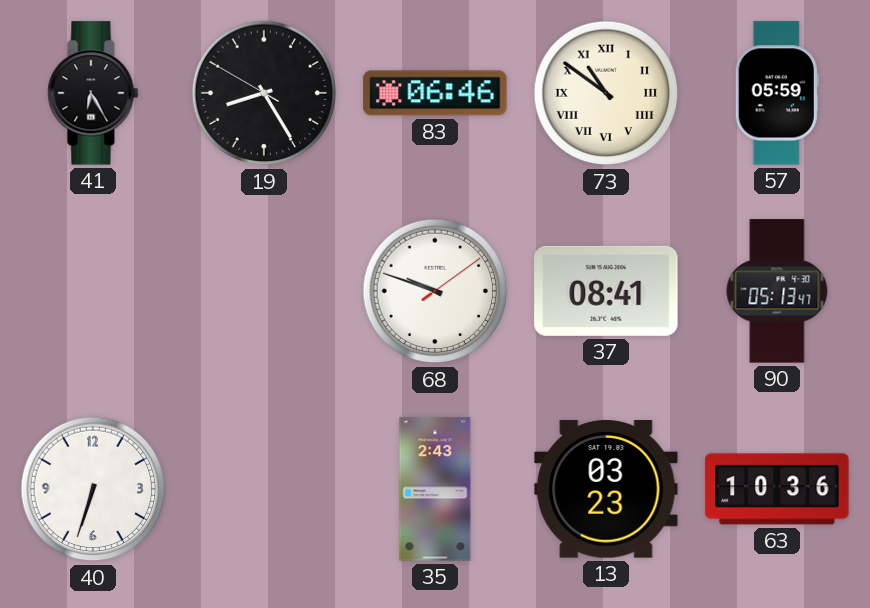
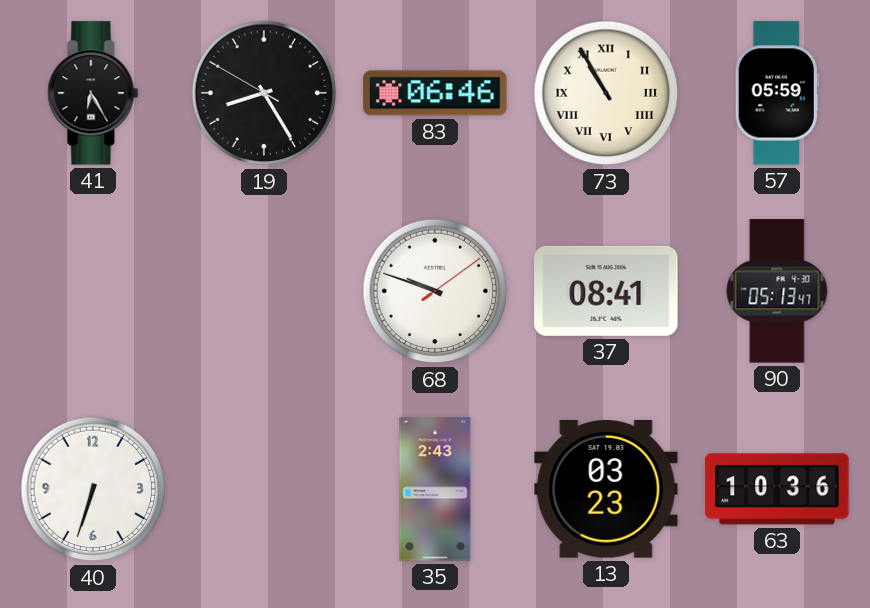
73: 10:51 -> 10:55 (606, 93)
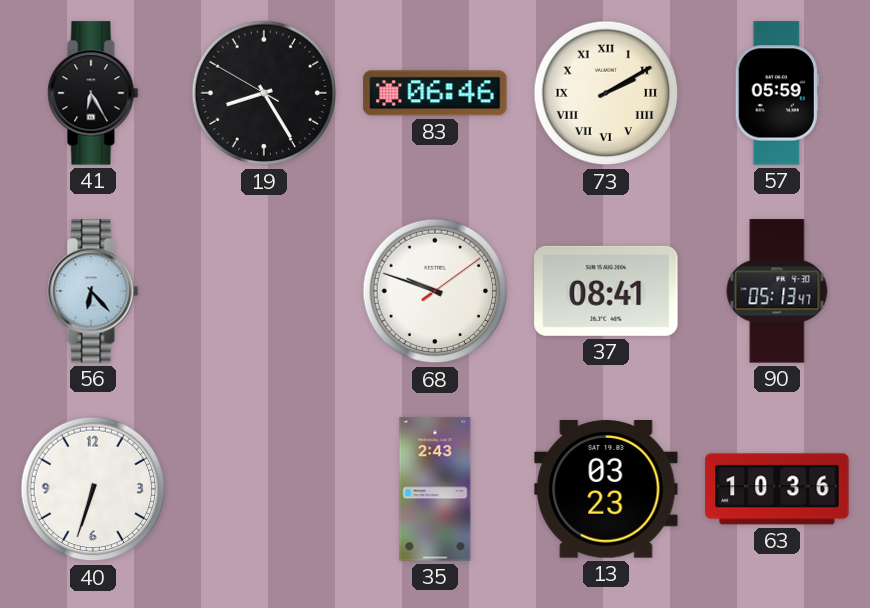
73: 10:55 -> 2:10 (606, 93)
56: none -> 6:23 (93, 291)
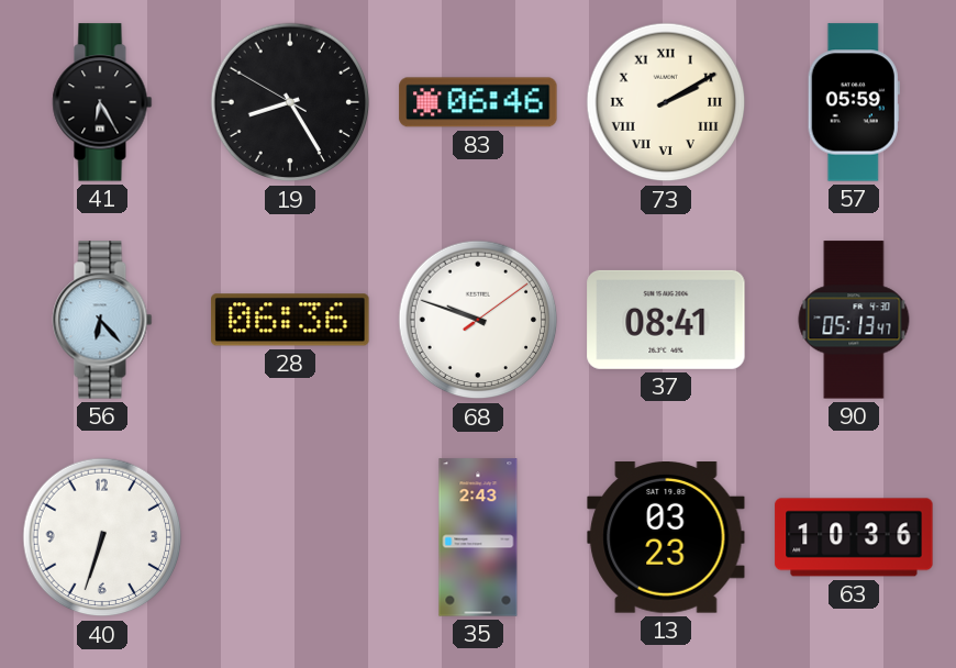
28: none -> 06:36 (290, 320)
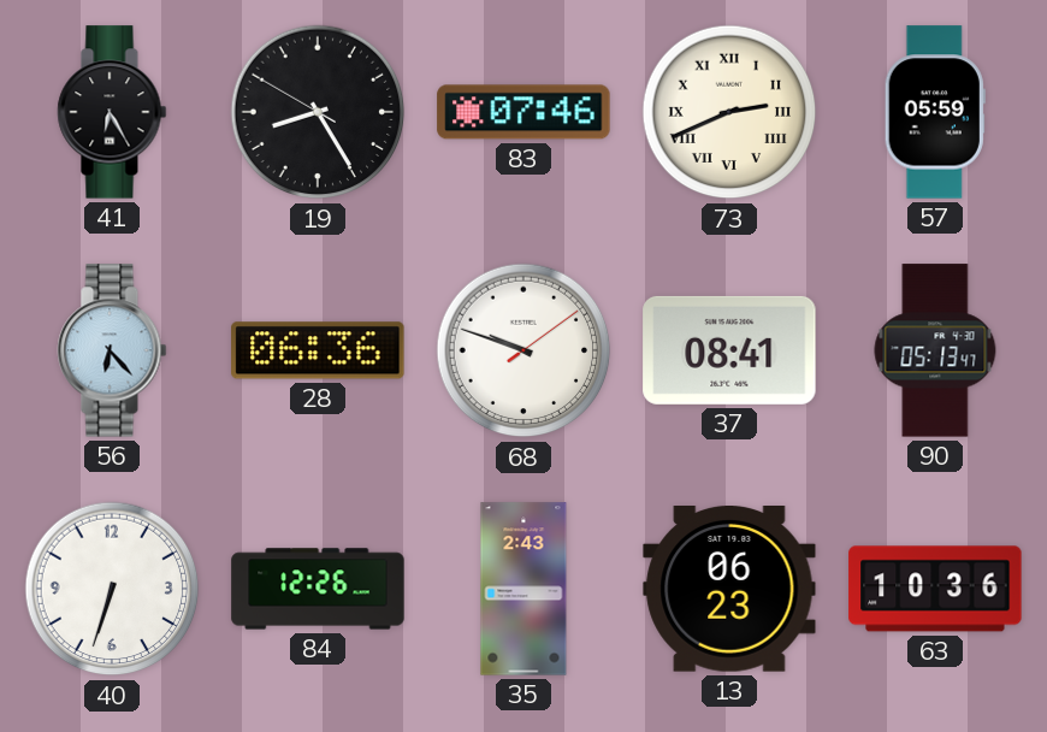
83: 06:46 -> 07:46 (523, 112)
73: 2:10 -> 2:41 (729, 112)
84: none -> 12:26 (318, 589)
13: 03:23 -> 06:23 (729, 590)
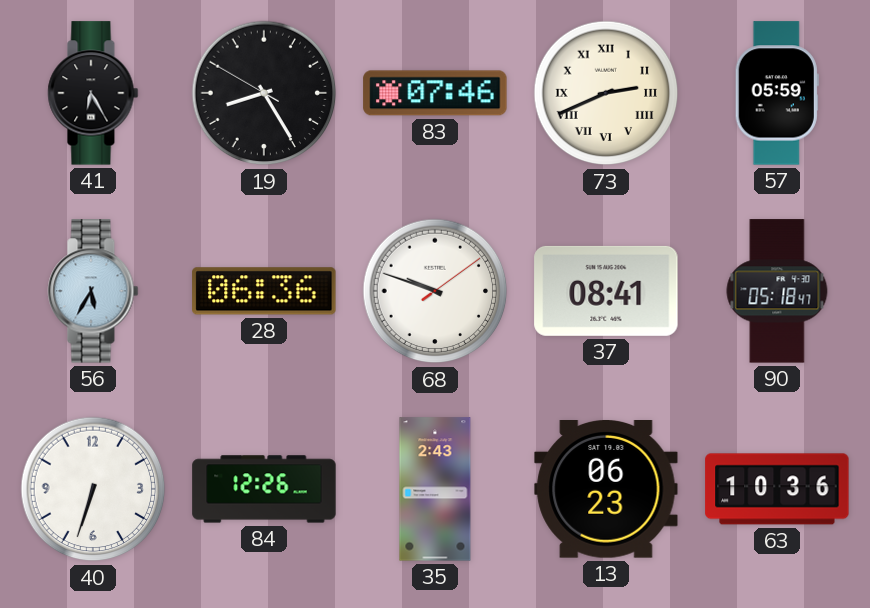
56: 6:23 -> 5:35 (93, 291)
90: 05:13 -> 05:18 (777, 291)
